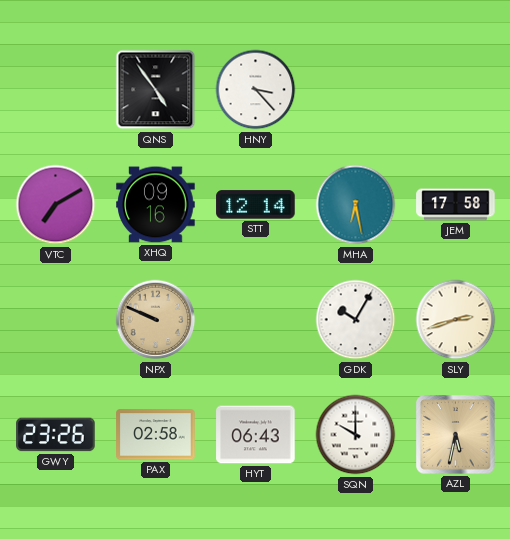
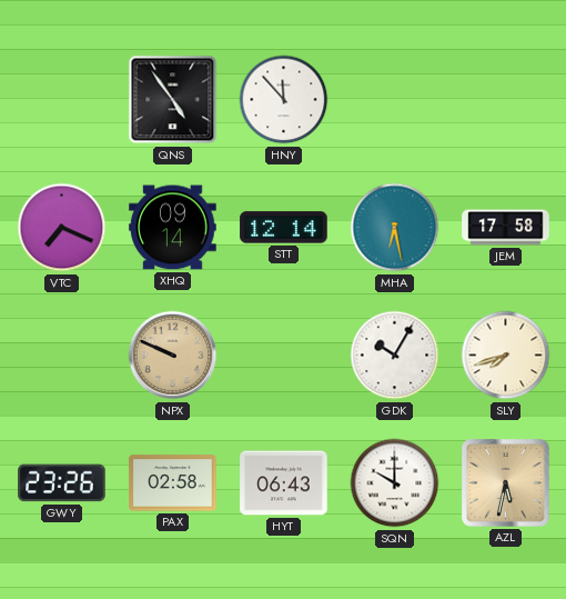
HNY: 3:23 -> 11:53 (284, 100)
VTC: 7:10 -> 7:19 (62, 228)
XHQ: 09:16 -> 09:14 (173, 228)
SLY: 2:42 -> 7:42 (506, 356)
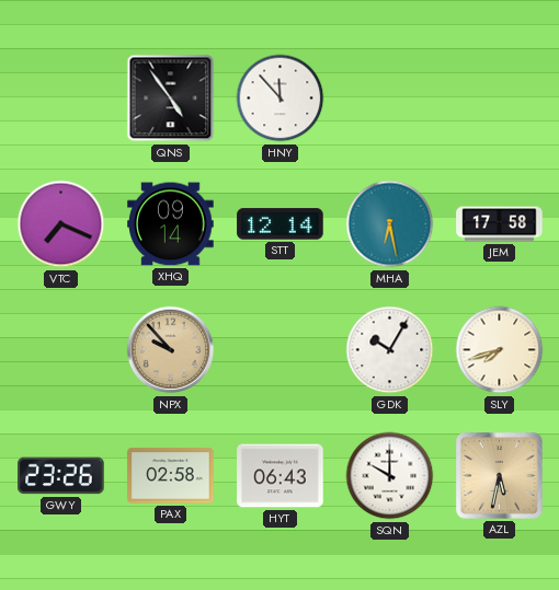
NPX: 9:49 -> 9:53 (171, 350)
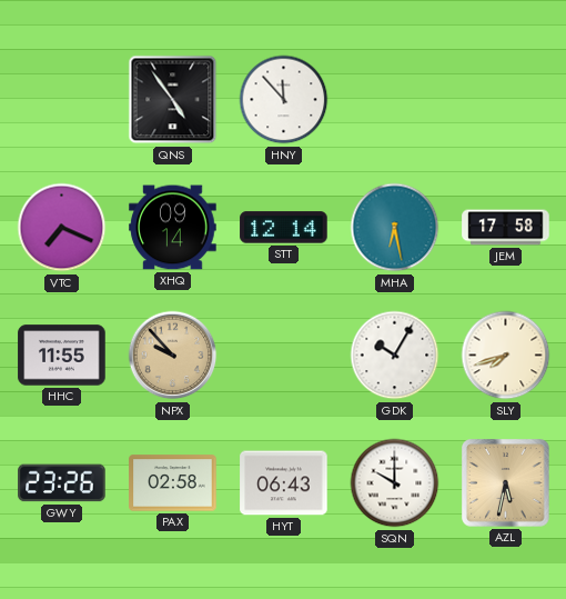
HHC: none -> 11:55 (62, 356)
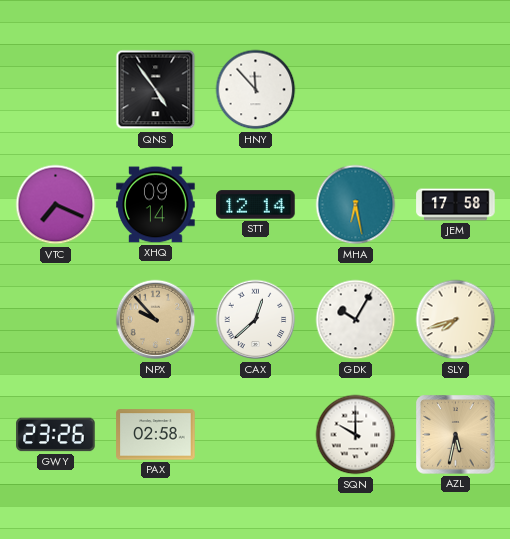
HHC: 11:55 -> none (62, 356)
CAX: none -> 12:38 (256, 320)
HYT: 06:43 -> none (284, 483)
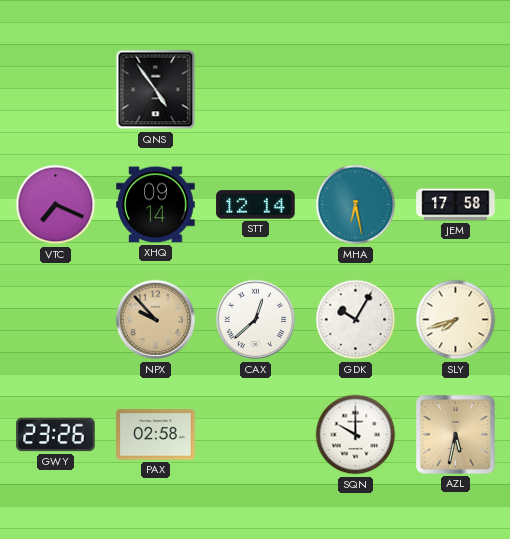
HNY: 11:53 -> none (256, 90)
